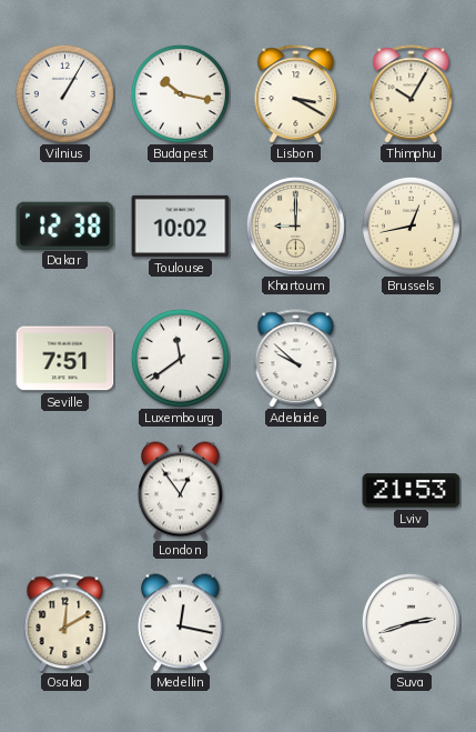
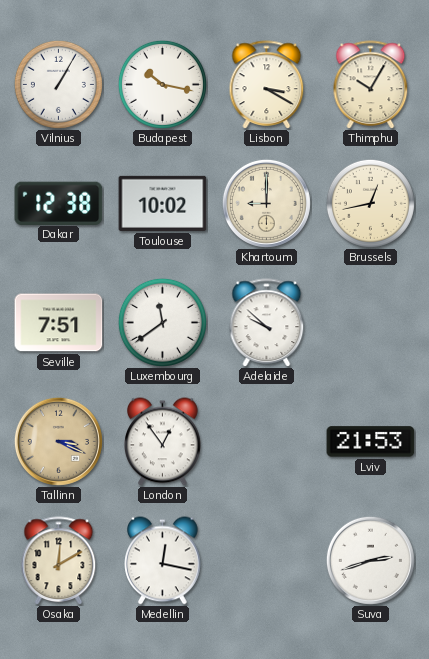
Tallinn: none -> 3:19 (58, 441)
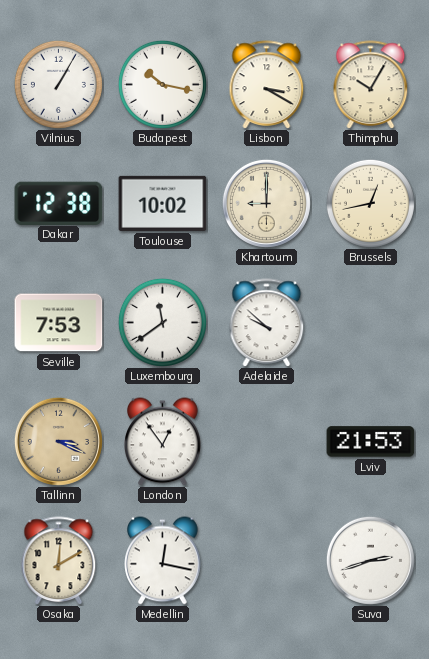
Seville: 7:51 -> 7:53 (59, 323)
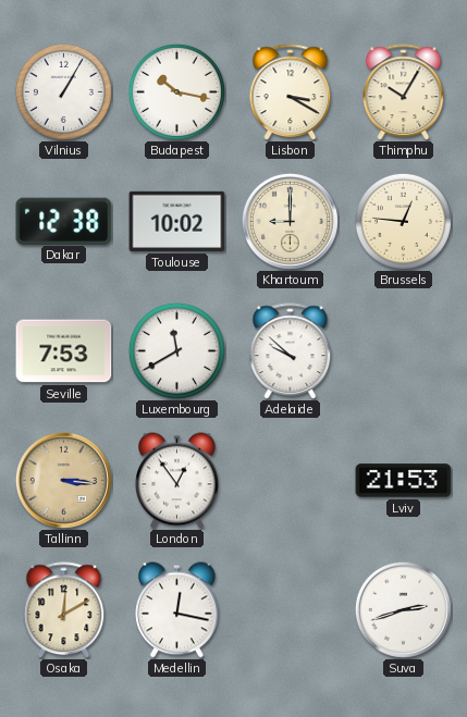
Brussels: 12:43 -> 12:46 (403, 221)
Luxembourg: 11:39 -> 11:40 (176, 350)
Tallinn: 3:19 -> 3:16 (63, 480)
